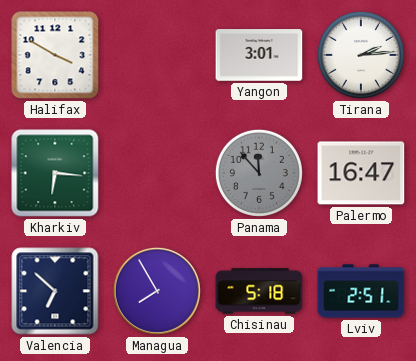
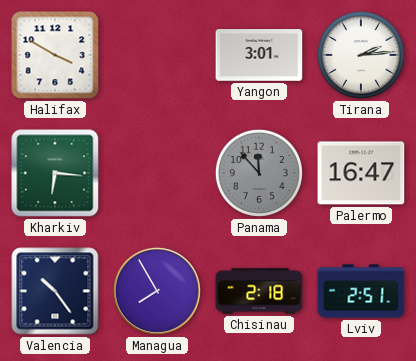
Valencia: 6:52 -> 10:24 (55, 291)
Chisinau: 5:18 -> 2:18 (259, 291)
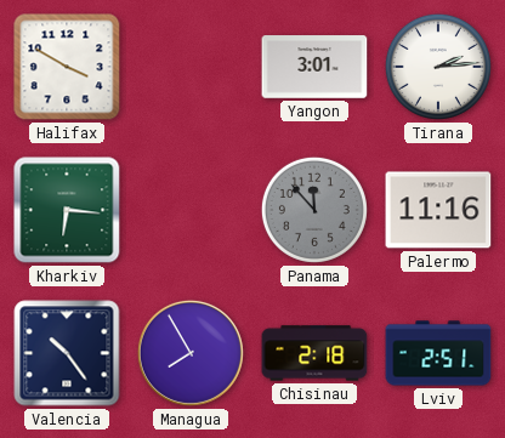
Palermo: 16:47 -> 11:16 (438, 210)
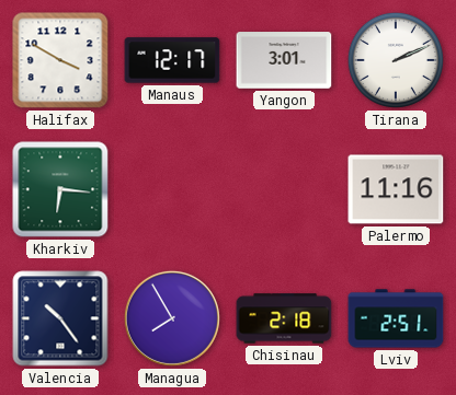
Manaus: none -> 12:17 (172, 60)
Tirana: 2:14 -> 2:11 (396, 60)
Panama: 11:53 -> none (314, 210)
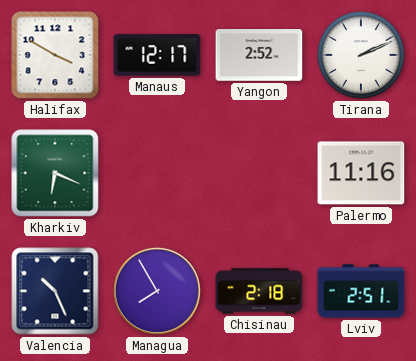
Yangon: 3:01 -> 2:52 (259, 55)
Kharkiv: 6:16 -> 6:19 (55, 173)
Valencia: 10:24 -> 10:26 (55, 291)
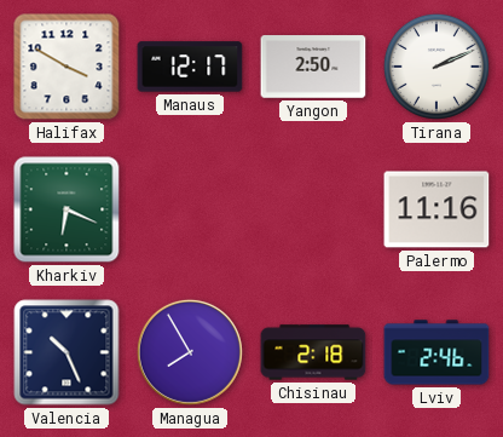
Yangon: 2:52 -> 2:50 (313, 67)
Lviv: 2:51 -> 2:46 (436, 352)
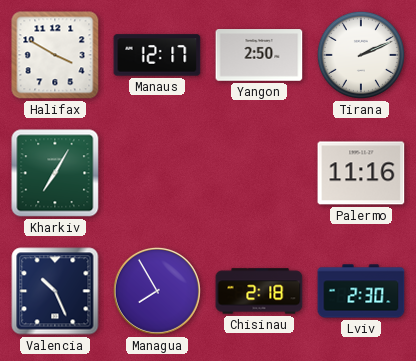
Kharkiv: 6:19 -> 7:05 (55, 173)
Lviv: 2:46 -> 2:30 (361, 291)
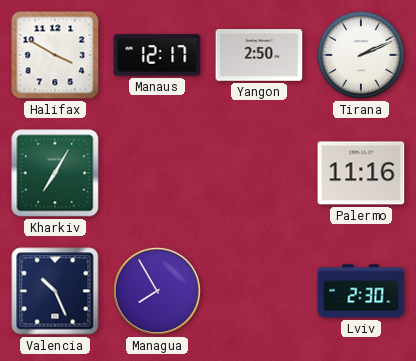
Chisinau: 2:18 -> none (259, 291)
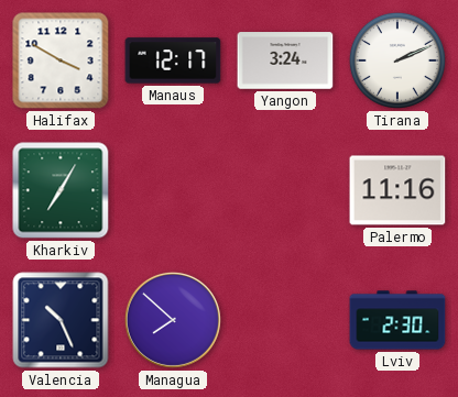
Yangon: 2:50 -> 3:24 (285, 60)
Managua: 7:55 -> 7:52 (173, 320)
